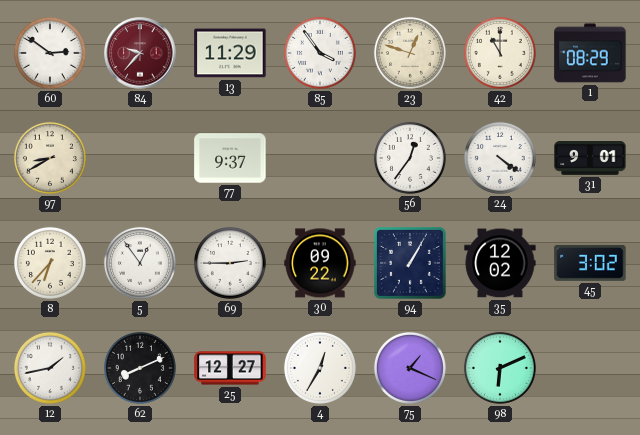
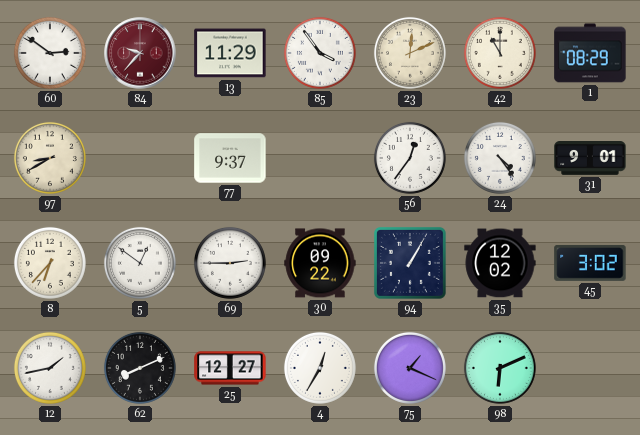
23: 12:48 -> 12:11 (410, 53)
24: 4:21 -> 4:24 (500, 158)
5: 12:54 -> 12:51 (140, 263)
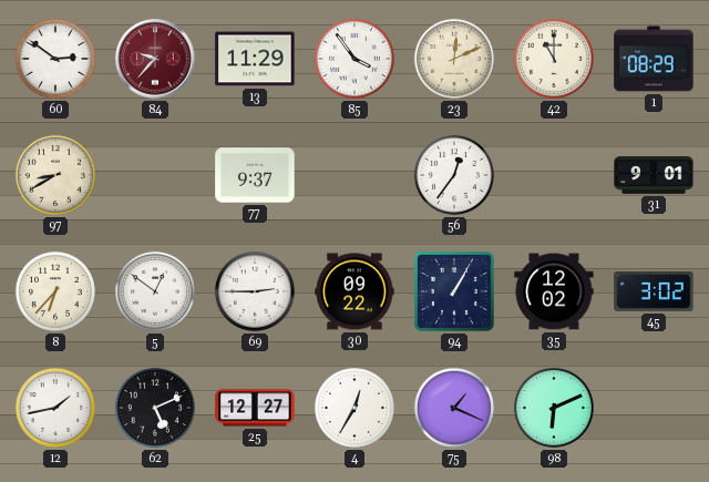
24: 4:24 -> none (500, 158)
62: 8:11 -> 5:11 (155, 408)
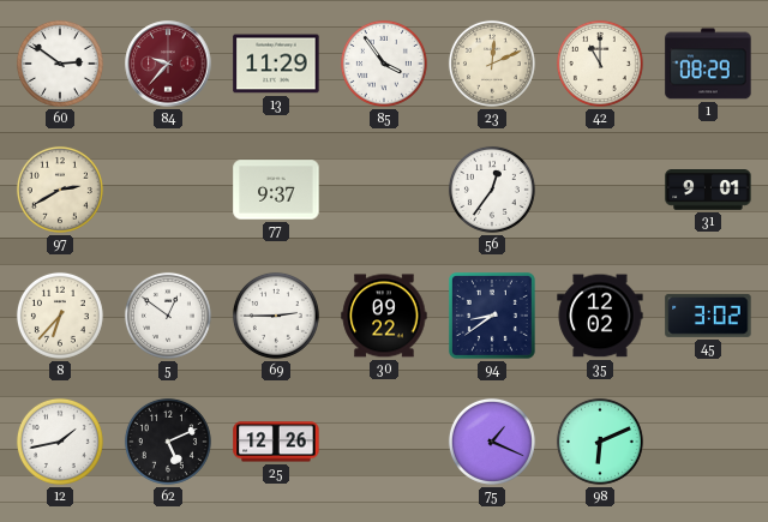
97: 8:40 -> 2:40 (60, 190)
94: 1:05 -> 8:39 (492, 316)
25: 12:27 -> 12:26 (276, 442)
4: 12:35 -> none (354, 408)
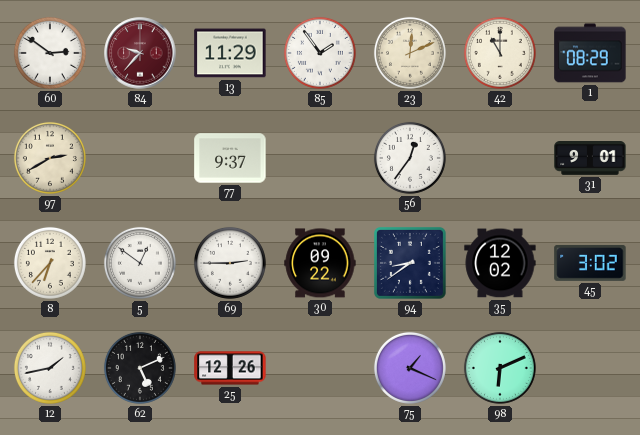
85: 3:54 -> 1:54 (320, 53)
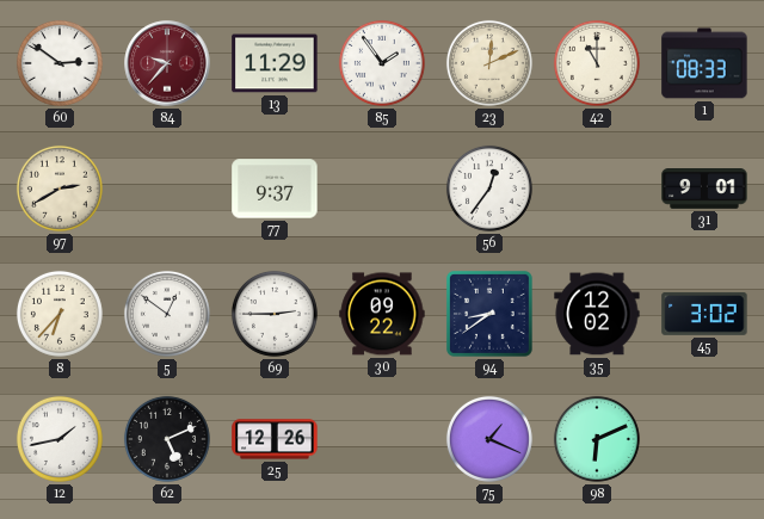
1: 08:29 -> 08:33 (704, 63)
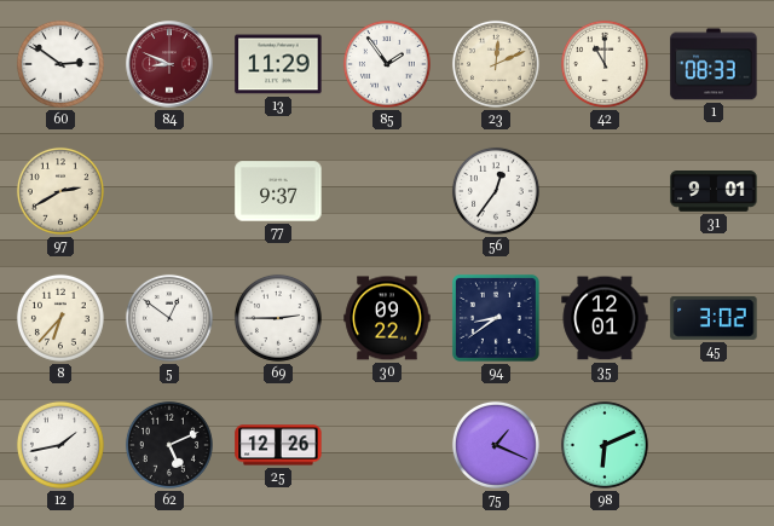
84: 9:37 -> 8:49 (169, 64)
35: 12:02 -> 12:01 (605, 318)
